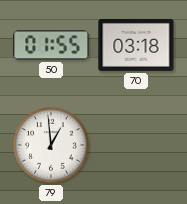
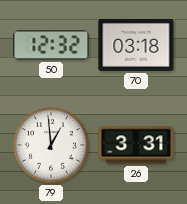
50: 01:55 -> 12:32 (51, 45)
26: none -> 3:31 (136, 145)
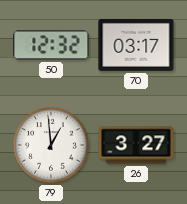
70: 03:18 -> 03:17 (136, 45)
26: 3:31 -> 3:27 (136, 145)
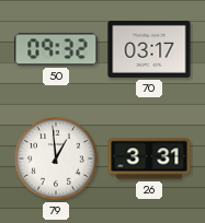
50: 12:32 -> 09:32 (56, 49)
26: 3:27 -> 3:31 (149, 159)
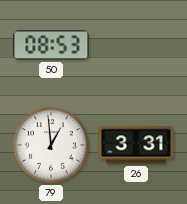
50: 09:32 -> 08:53 (51, 45)
70: 03:17 -> none (149, 49)
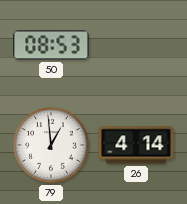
26: 3:31 -> 4:14 (136, 145)
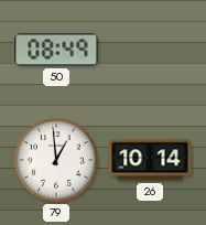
50: 08:53 -> 08:49 (56, 50)
26: 4:14 -> 10:14 (150, 160)
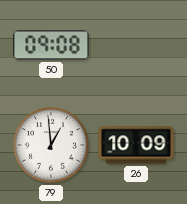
50: 08:49 -> 09:08 (51, 45)
26: 10:14 -> 10:09 (136, 145)
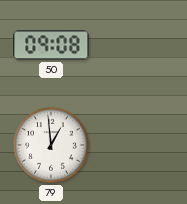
26: 10:09 -> none (136, 145)
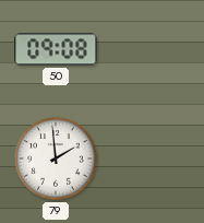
79: 12:59 -> 1:59 (57, 160)
